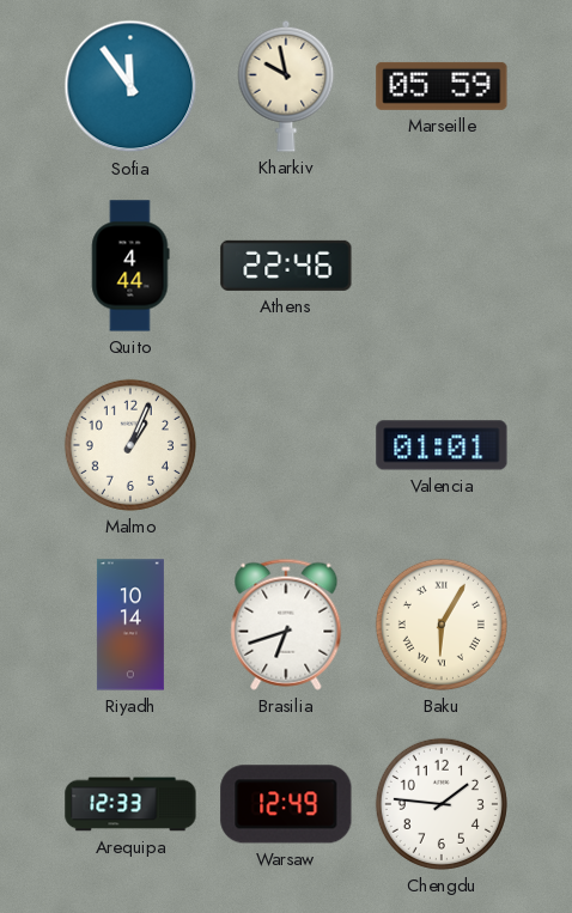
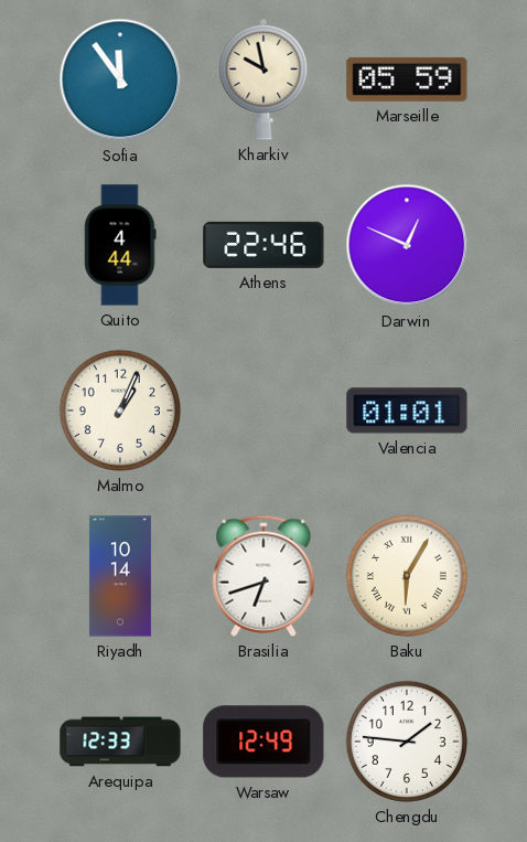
Darwin: none -> 12:49 (407, 245)
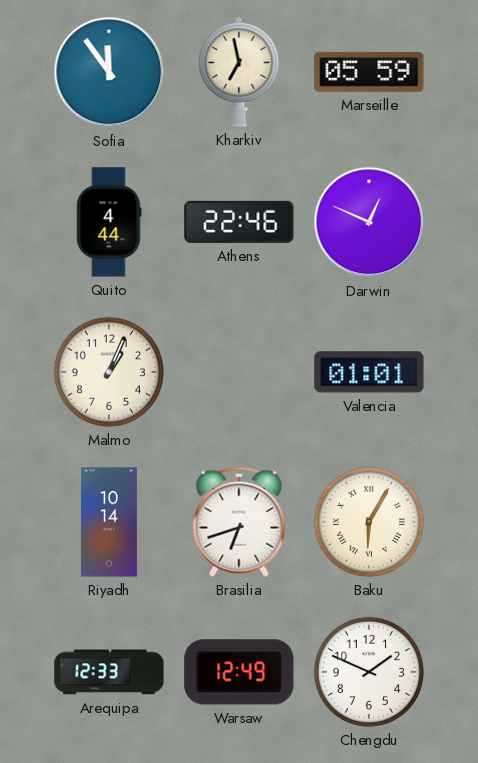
Kharkiv: 9:58 -> 6:58 (239, 72)
Chengdu: 1:46 -> 1:49 (369, 672)
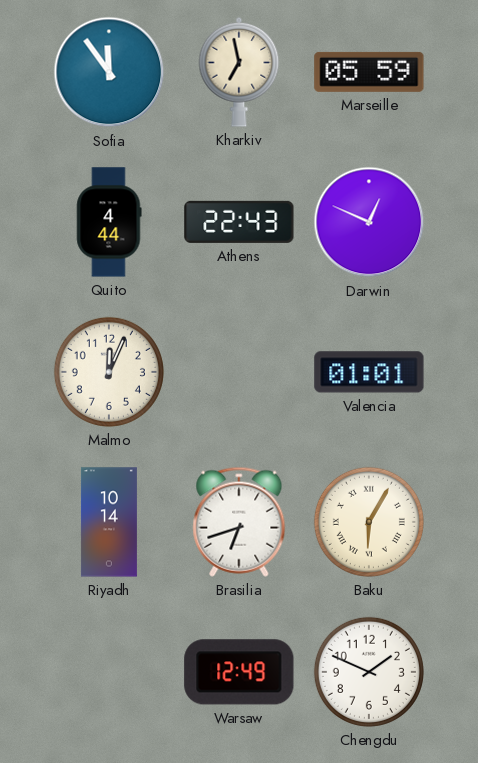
Athens: 22:46 -> 22:43 (239, 222)
Malmo: 1:04 -> 12:04 (109, 372)
Arequipa: 12:33 -> none (109, 672)
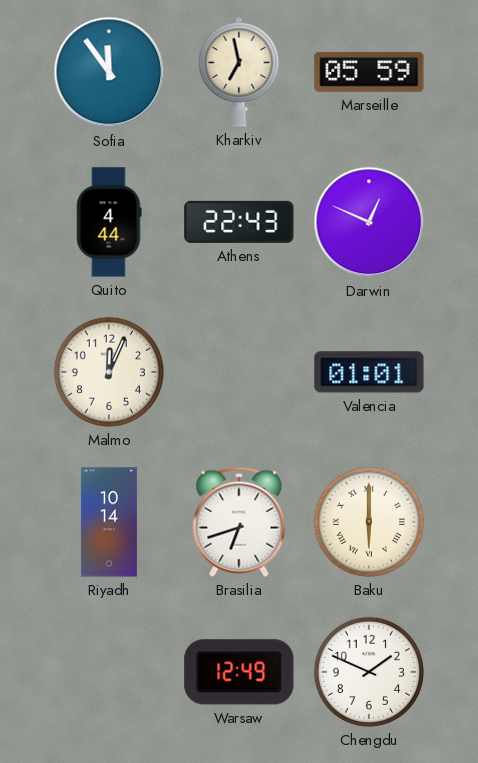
Baku: 6:05 -> 6:00 (369, 522)
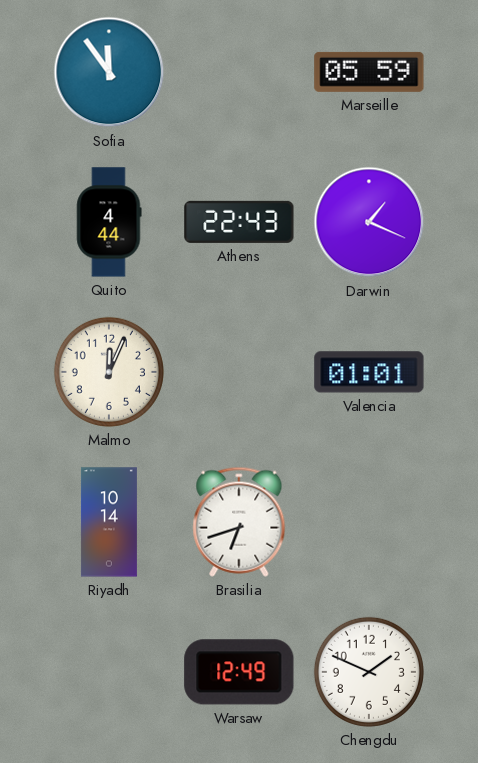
Kharkiv: 6:58 -> none (239, 72)
Darwin: 12:49 -> 1:19 (369, 222)
Baku: 6:00 -> none (369, 522)
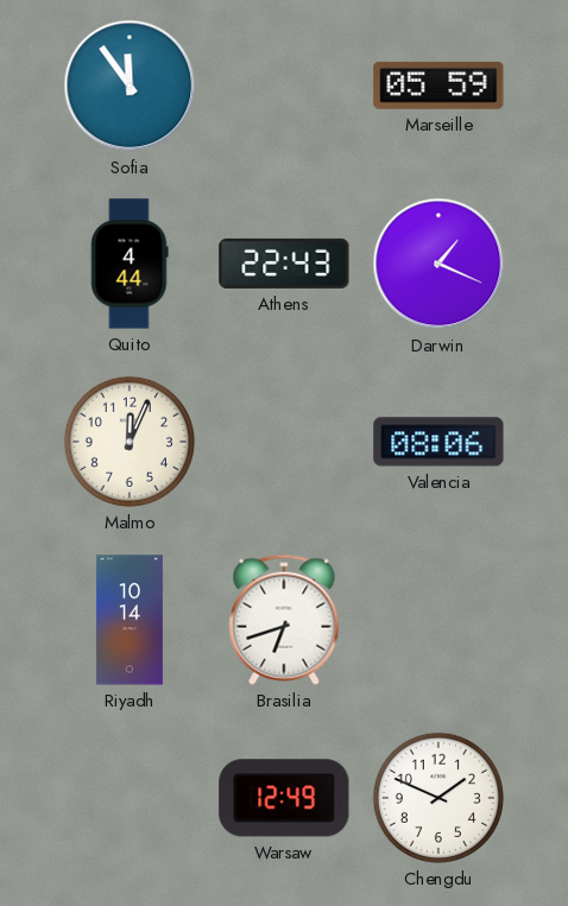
Valencia: 01:01 -> 08:06 (438, 442)
